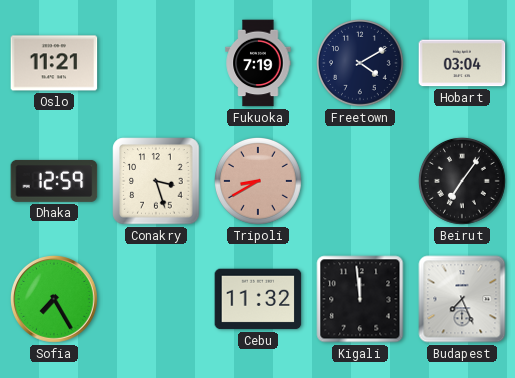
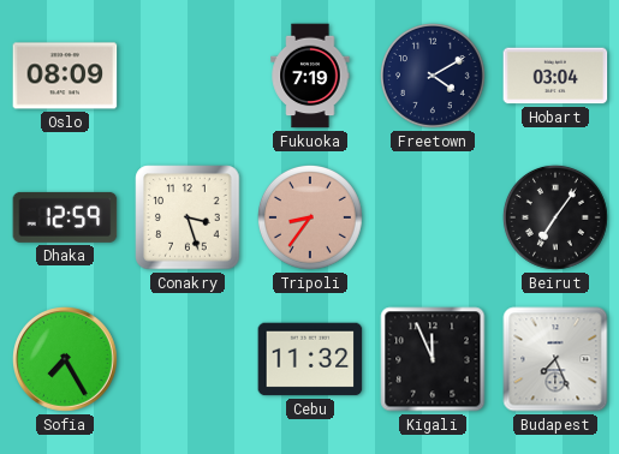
Oslo: 11:21 -> 08:09 (65, 76)
Tripoli: 8:40 -> 8:36 (310, 217)
Kigali: 11:59 -> 11:56 (433, 359)
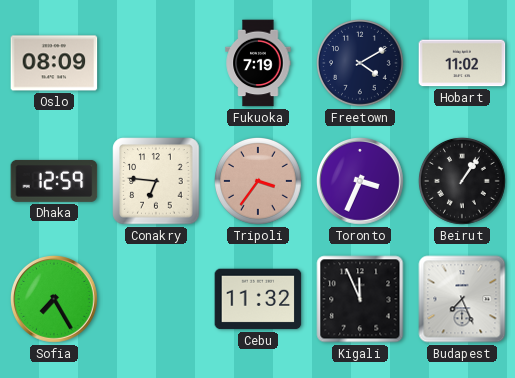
Hobart: 03:04 -> 11:02 (462, 63)
Conakry: 3:27 -> 6:46 (156, 181)
Tripoli: 8:36 -> 3:36 (258, 181)
Toronto: none -> 3:34 (361, 182)
Beirut: 7:06 -> 1:06 (462, 181)
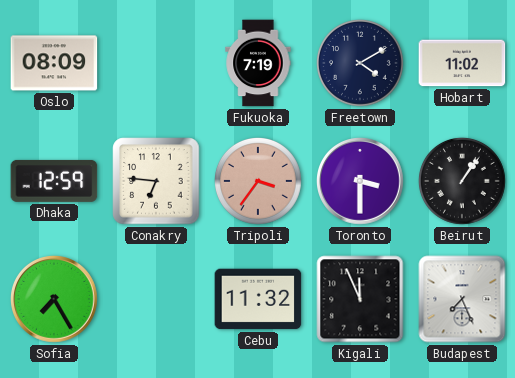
Toronto: 3:34 -> 3:30 (361, 182)
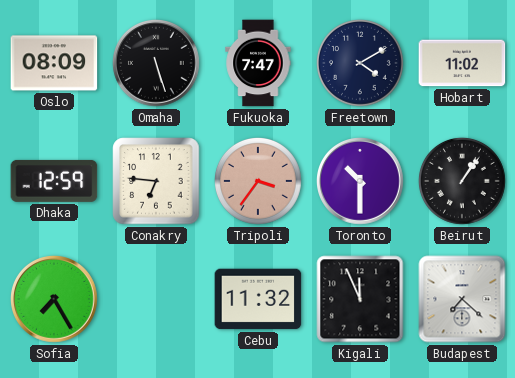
Omaha: none -> 5:27 (157, 64)
Fukuoka: 7:19 -> 7:47 (258, 63)
Toronto: 3:30 -> 10:30 (361, 182)
Budapest: 7:26 -> 7:22 (462, 299)
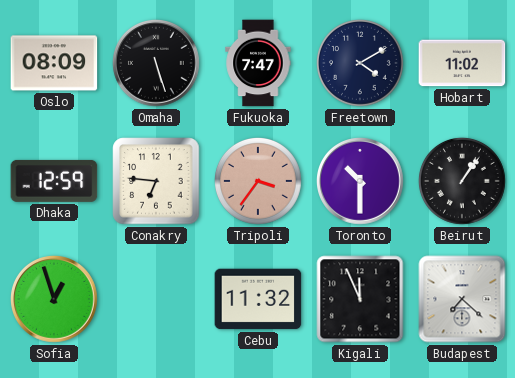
Sofia: 7:25 -> 12:57 (55, 300)
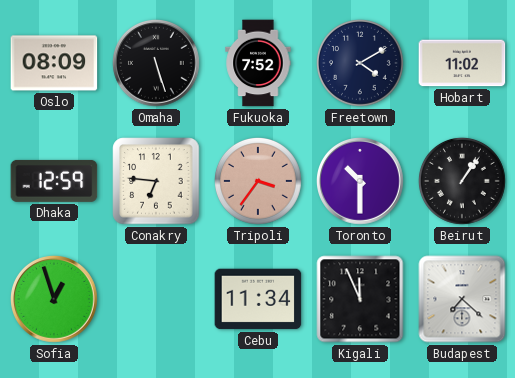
Fukuoka: 7:47 -> 7:52 (258, 63)
Cebu: 11:32 -> 11:34 (258, 299)
